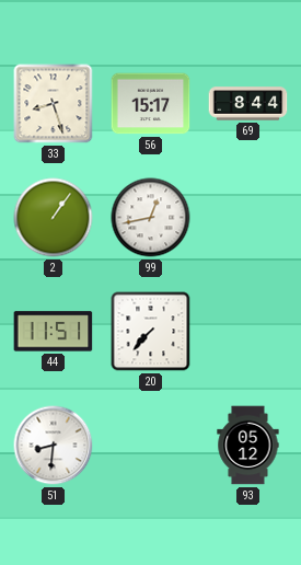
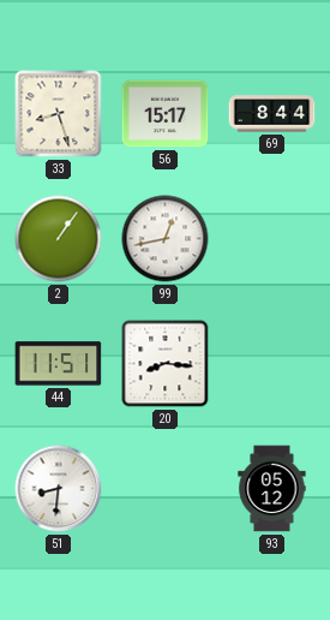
20: 7:37 -> 8:16 (166, 364)
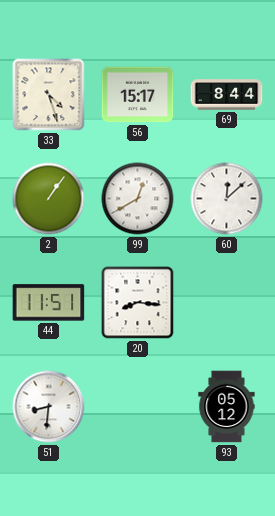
33: 8:27 -> 4:27 (49, 95)
99: 12:43 -> 12:40 (138, 199)
60: none -> 12:08 (227, 199)
